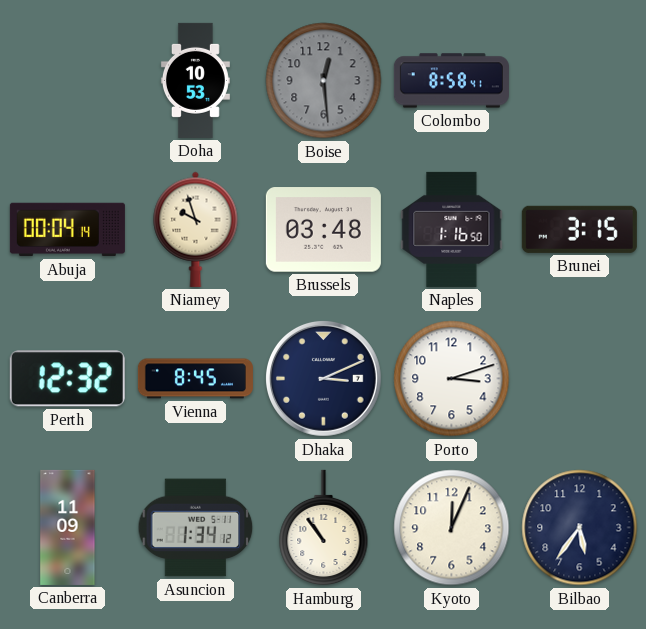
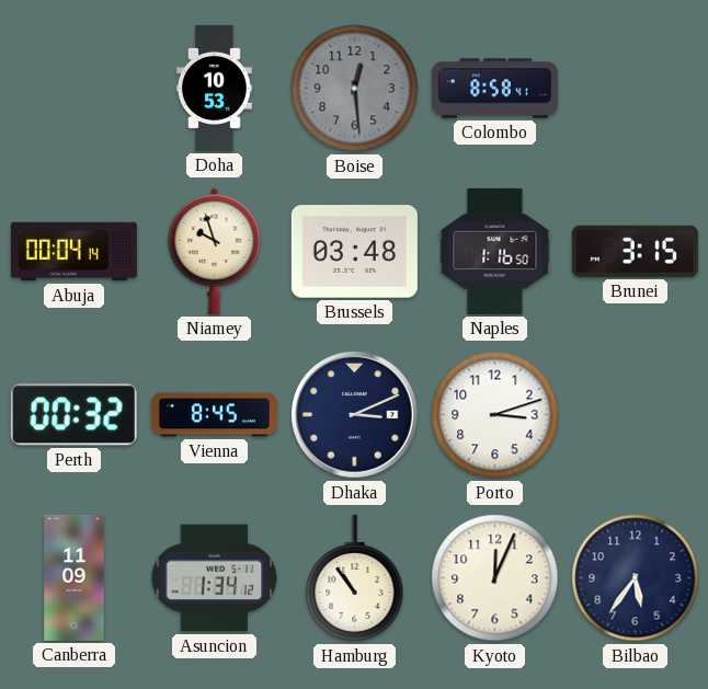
Perth: 12:32 -> 00:32 (73, 415)
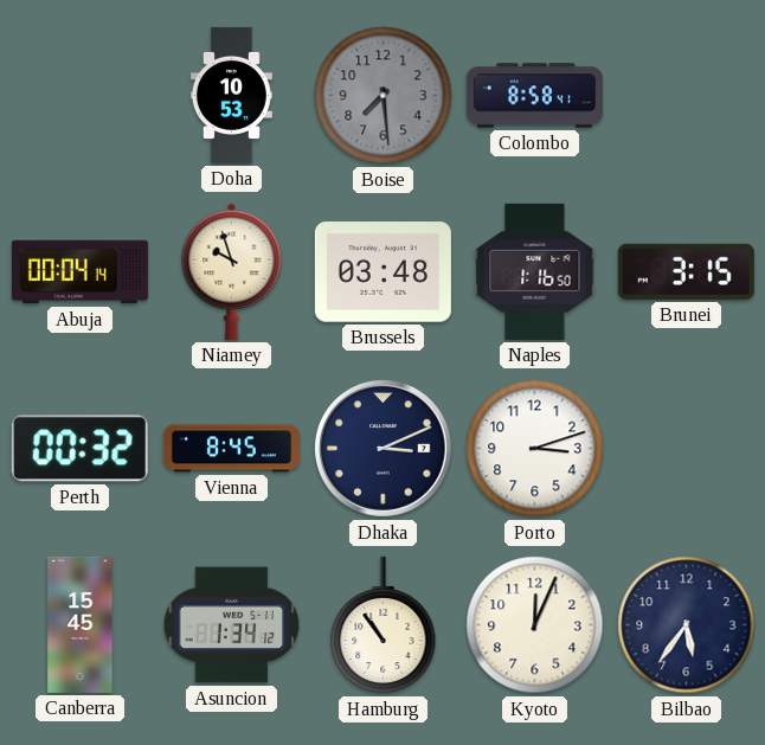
Boise: 12:29 -> 7:29 (384, 96)
Canberra: 11:09 -> 15:45 (81, 624)
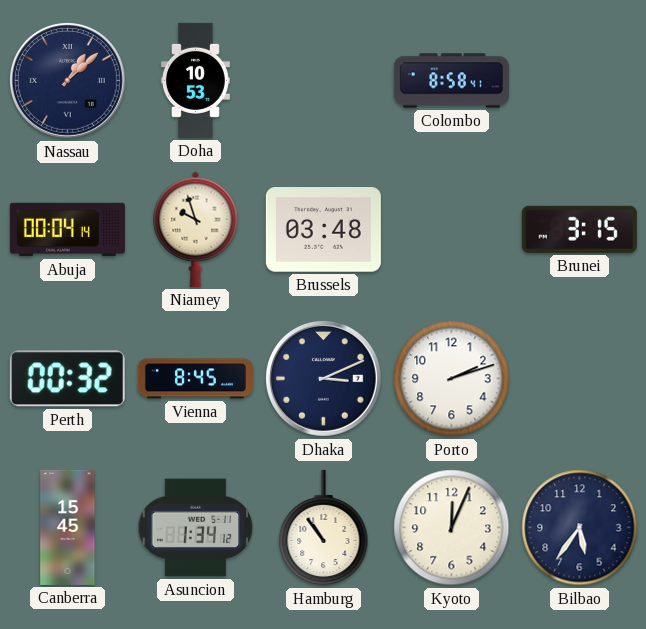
Nassau: none -> 1:08 (67, 80)
Boise: 7:29 -> none (384, 96)
Naples: 1:16 -> none (535, 271)
Porto: 3:12 -> 2:12 (452, 379)
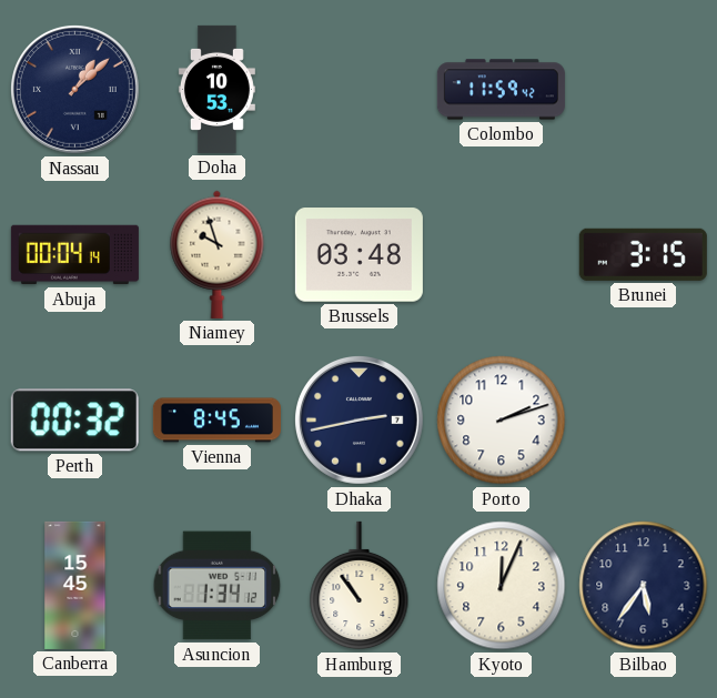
Colombo: 8:58 -> 11:59 (501, 90)
Dhaka: 3:11 -> 2:43 (358, 419)
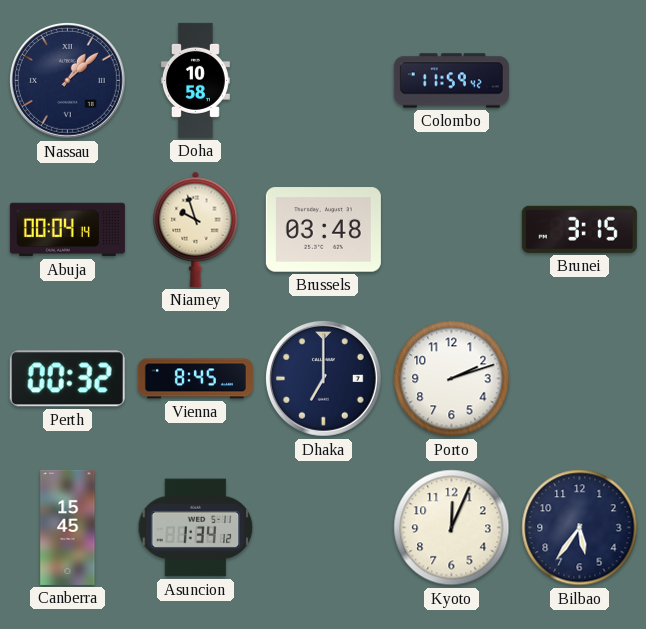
Doha: 10:53 -> 10:58 (195, 80)
Dhaka: 2:43 -> 7:00 (323, 378)
Hamburg: 10:54 -> none (360, 586)
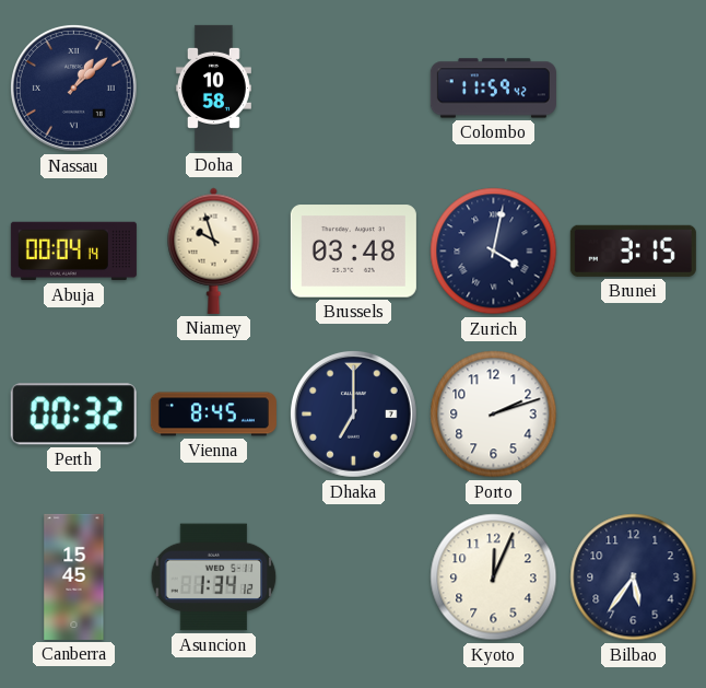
Zurich: none -> 4:02 (494, 252)
